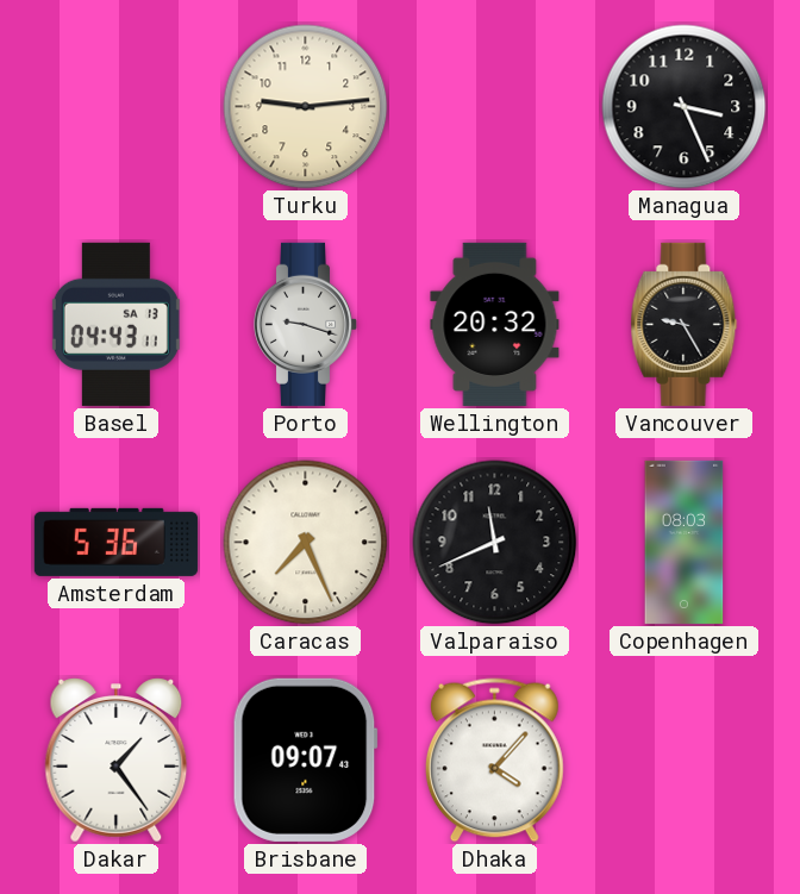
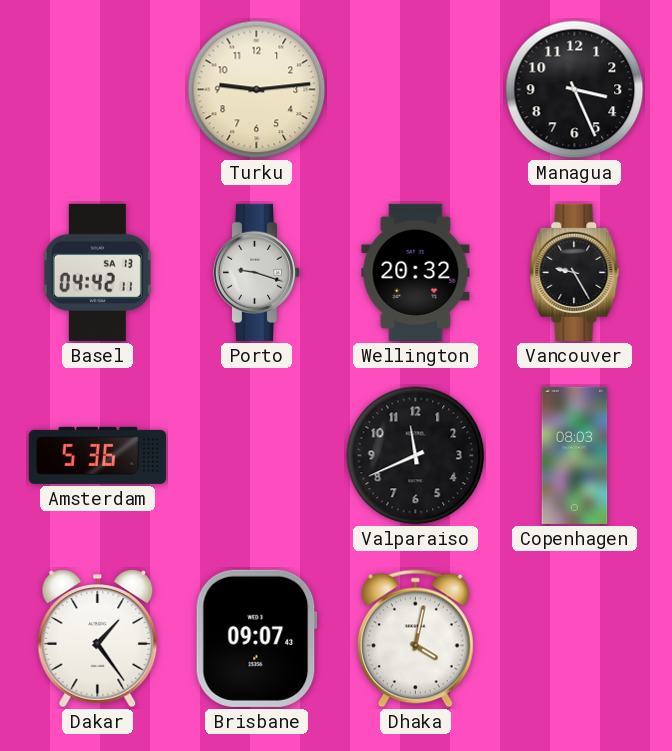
Basel: 04:43 -> 04:42 (97, 272)
Caracas: 7:26 -> none (306, 543)
Dhaka: 4:07 -> 4:02 (415, 639)
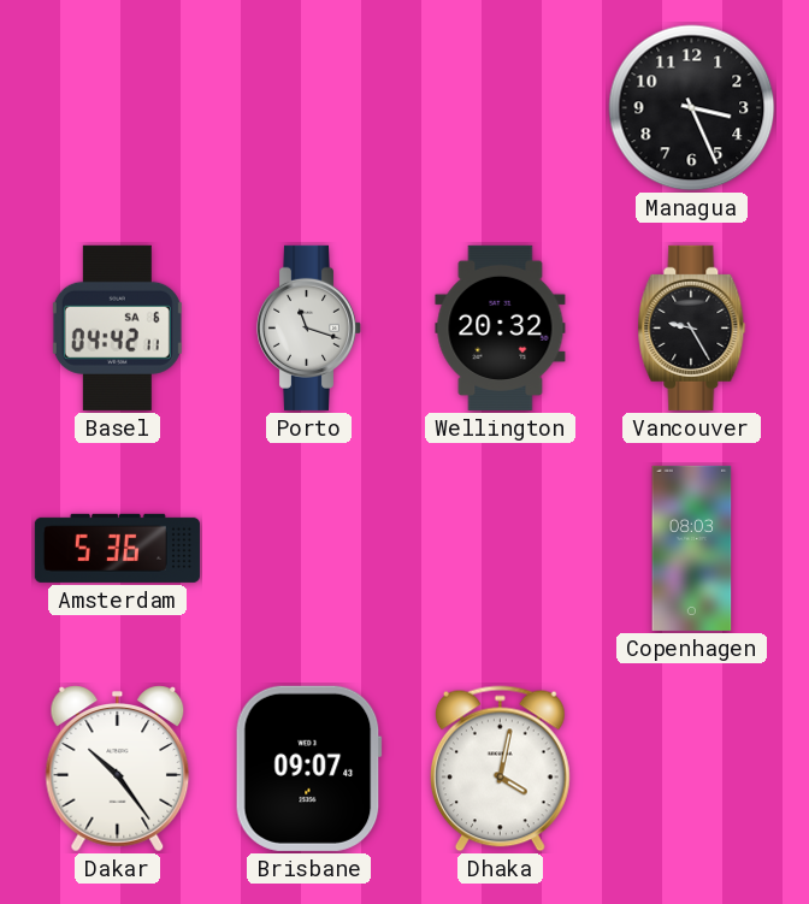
Turku: 9:14 -> none (257, 90)
Basel date: SA 13 -> SA 6 (117, 327)
Porto: 9:18 -> 11:18 (309, 327)
Valparaiso: 11:41 -> none (416, 456)
Dakar: 1:24 -> 10:24 (118, 769)
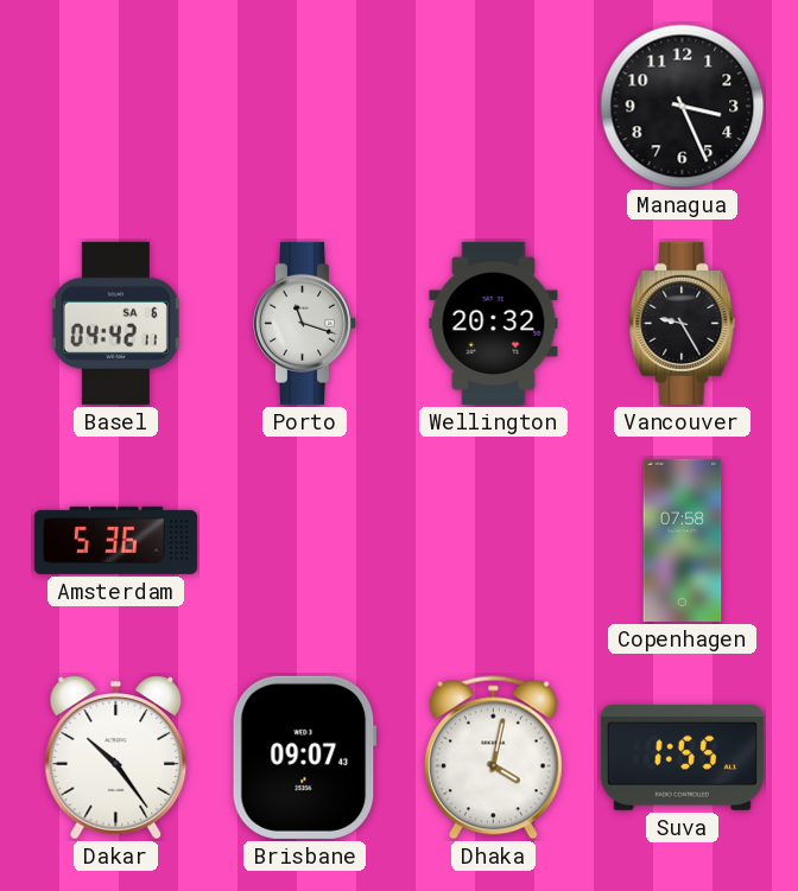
Copenhagen: 08:03 -> 07:58 (683, 540)
Suva: none -> 1:55 (682, 757)
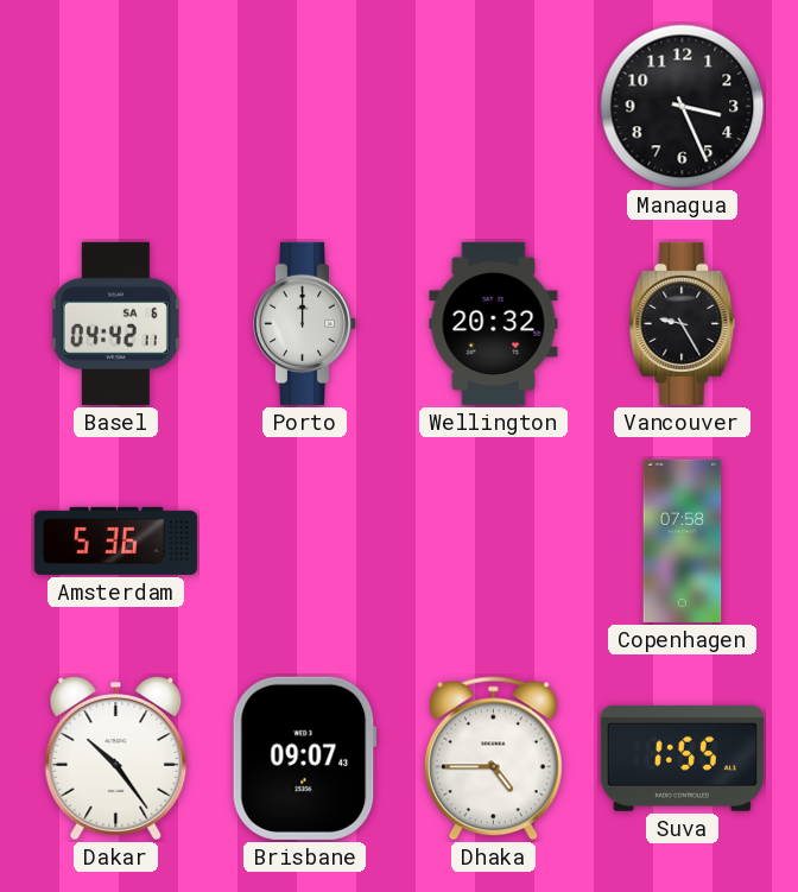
Porto: 11:18 -> 12:00 (305, 323)
Dhaka: 4:02 -> 4:45 (493, 759)
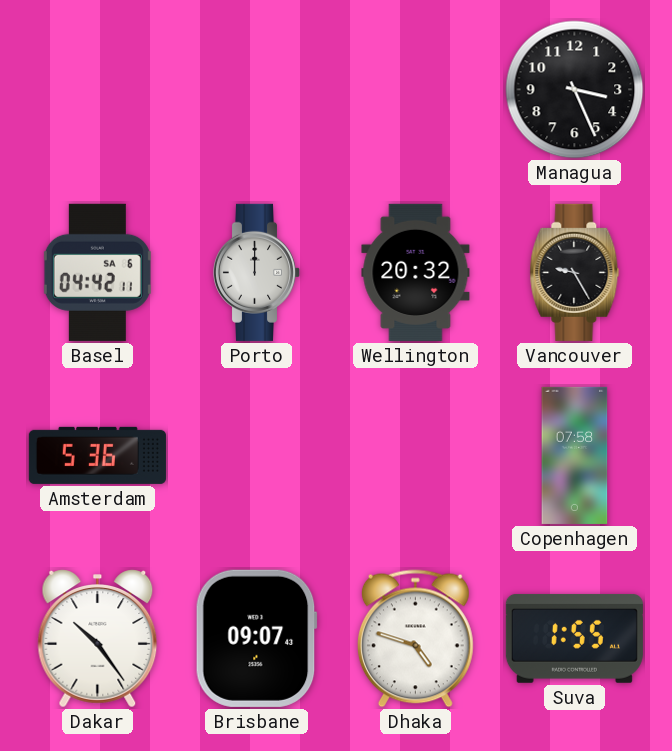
Dhaka: 4:45 -> 4:48 (415, 639)
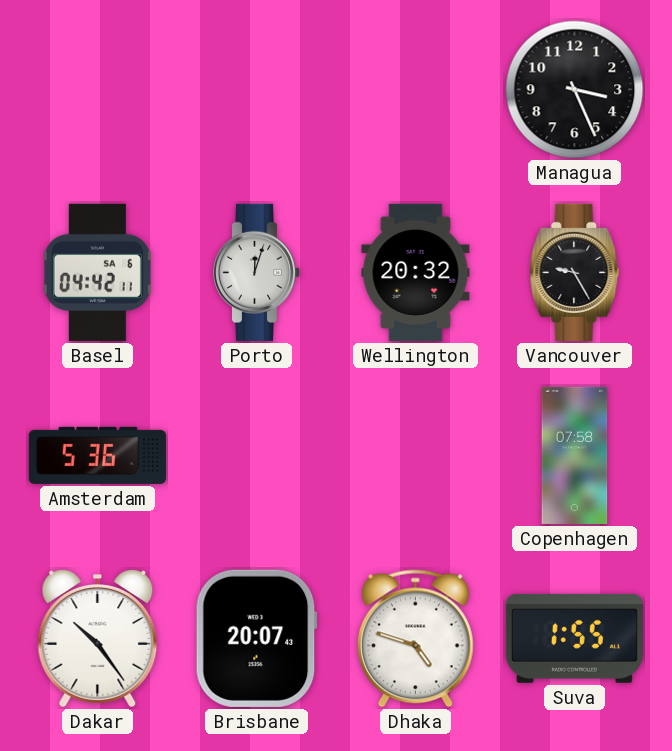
Porto: 12:00 -> 12:03 (257, 272)
Brisbane: 09:07 -> 20:07 (256, 638)
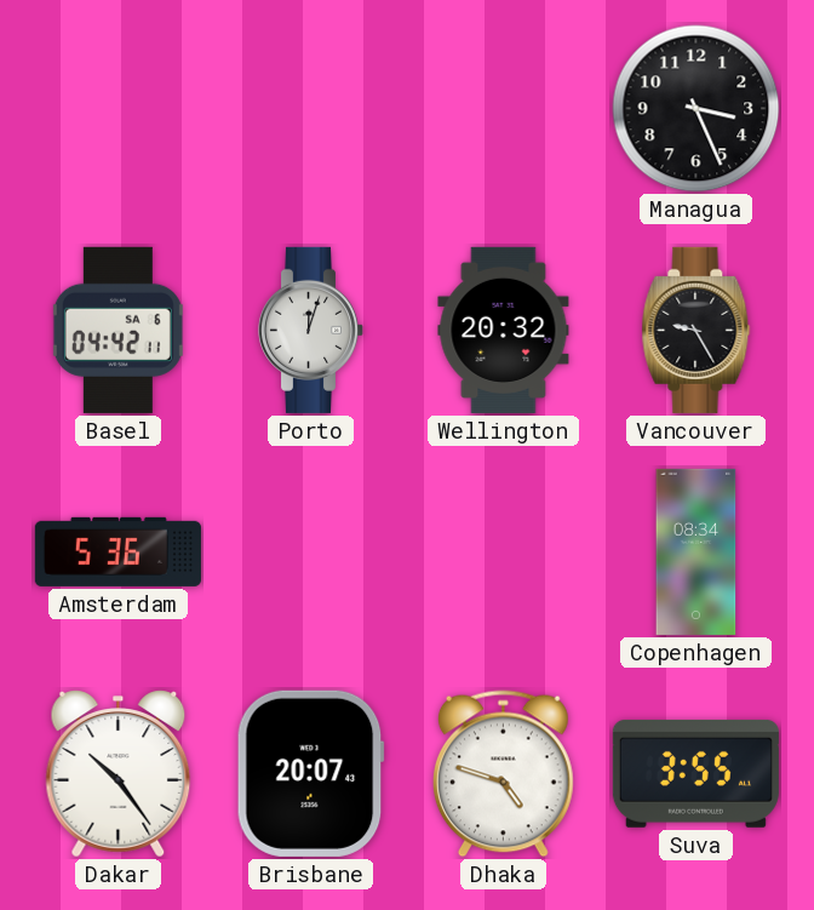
Copenhagen: 07:58 -> 08:34 (697, 551)
Suva: 1:55 -> 3:55 (695, 773)
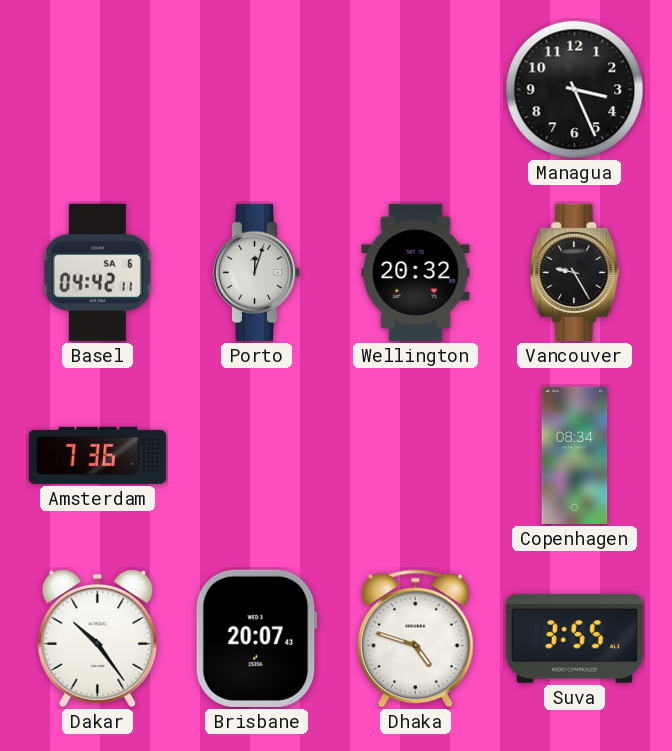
Amsterdam: 5:36 -> 7:36 (97, 455)
